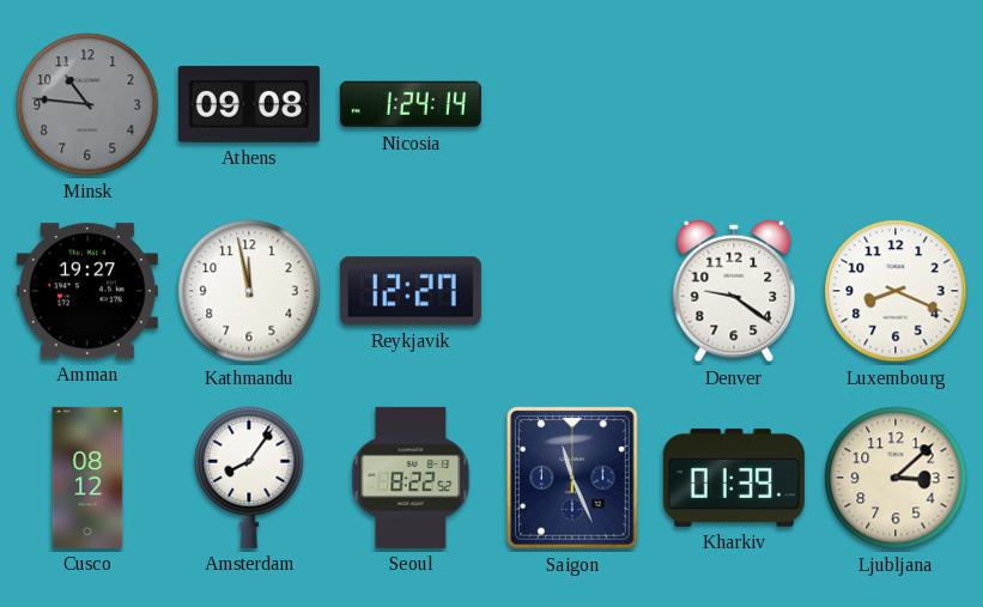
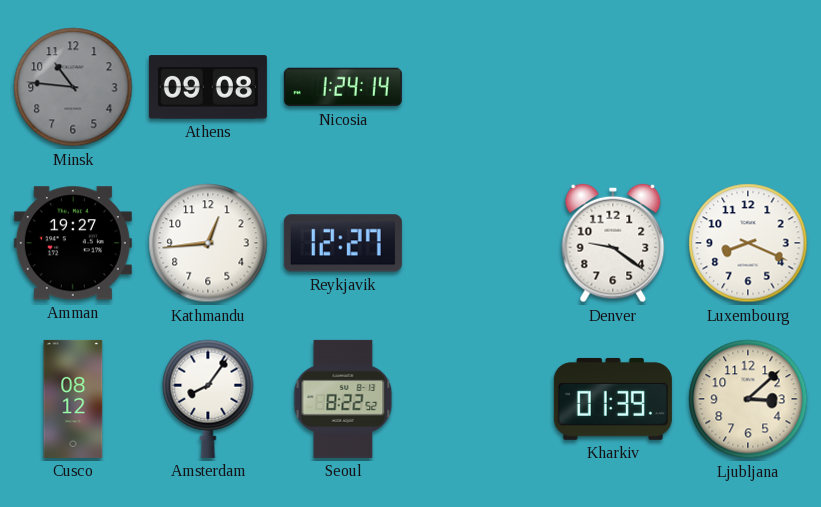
Kathmandu: 11:58 -> 12:44 (208, 243)
Saigon: 11:26 -> none (572, 478)
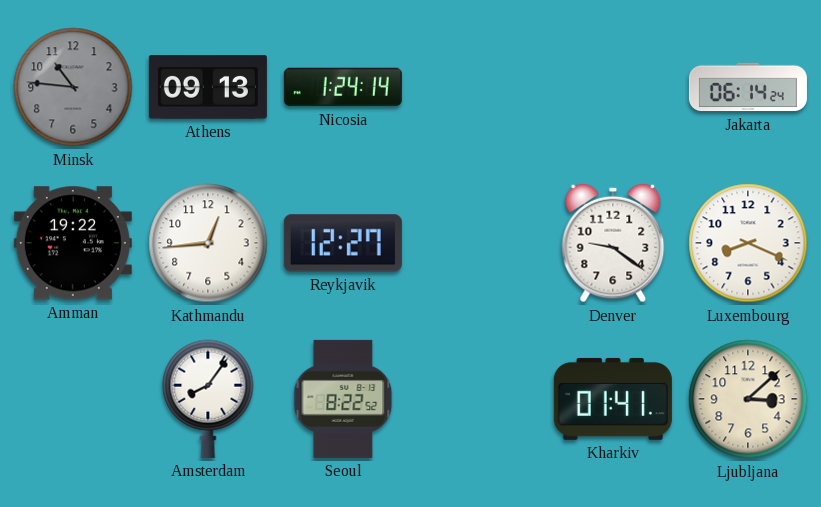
Athens: 09:08 -> 09:13 (208, 87)
Jakarta: none -> 06:14 (748, 87)
Amman: 19:27 -> 19:22 (73, 243)
Cusco: 08:12 -> none (73, 399)
Kharkiv: 01:39 -> 01:41 (613, 399)
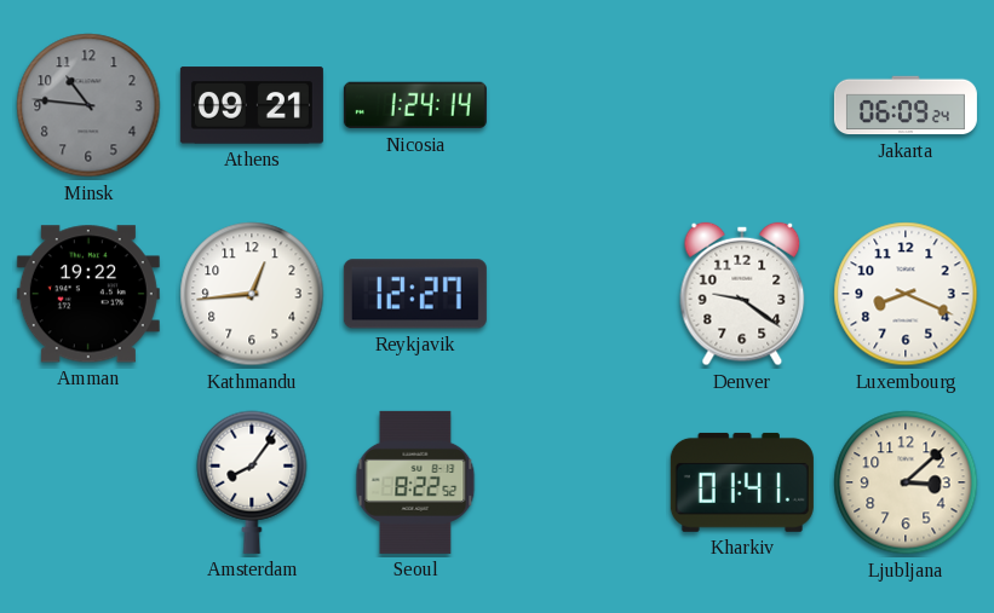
Athens: 09:13 -> 09:21 (252, 105)
Jakarta: 06:14 -> 06:09 (906, 105)
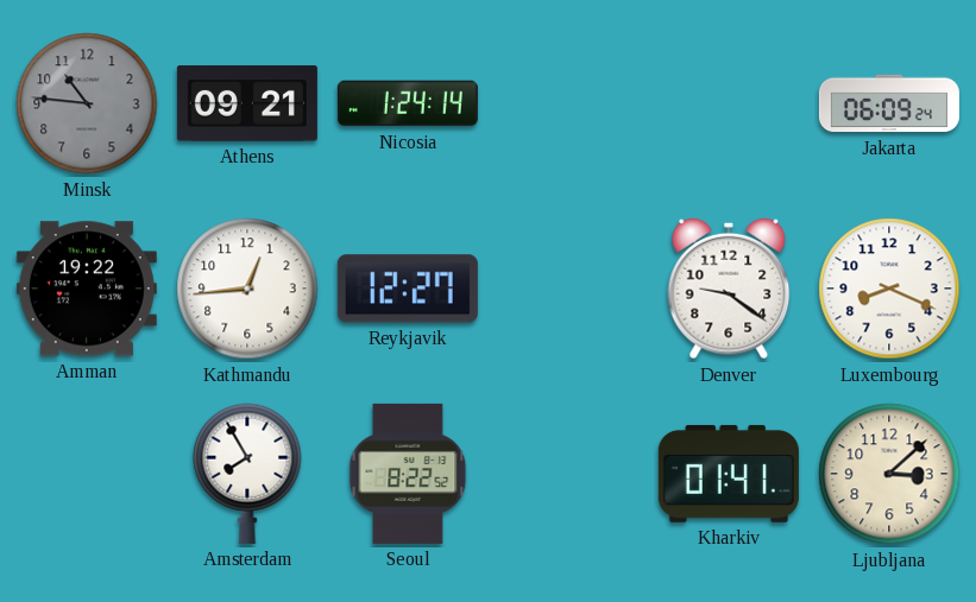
Amsterdam: 8:06 -> 7:55 (247, 474)
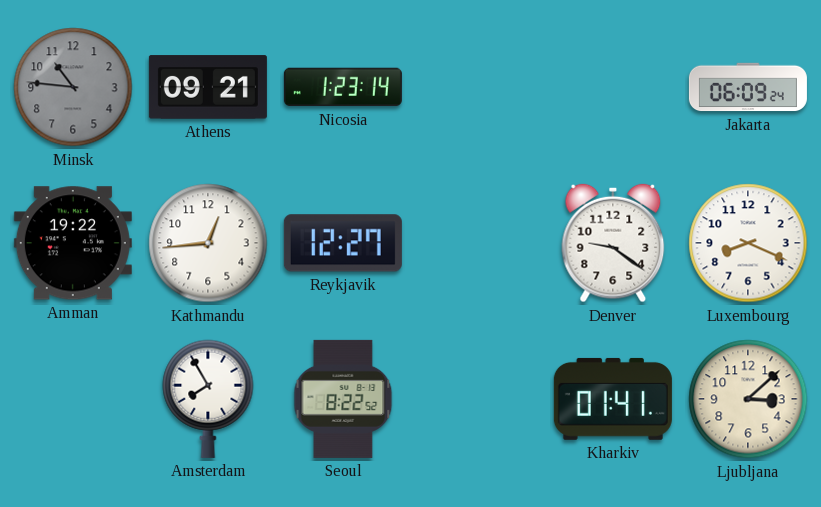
Nicosia: 1:24 -> 1:23 (343, 87)
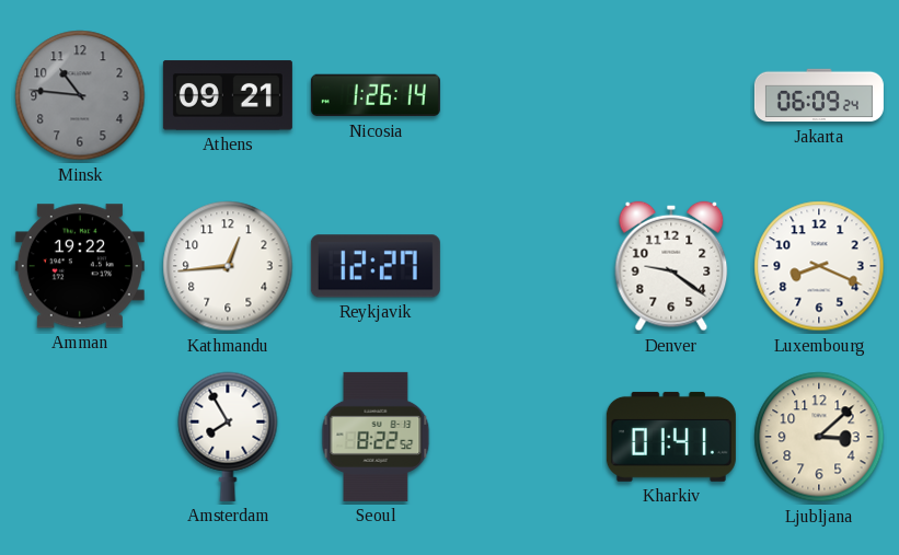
Nicosia: 1:23 -> 1:26 (376, 95)
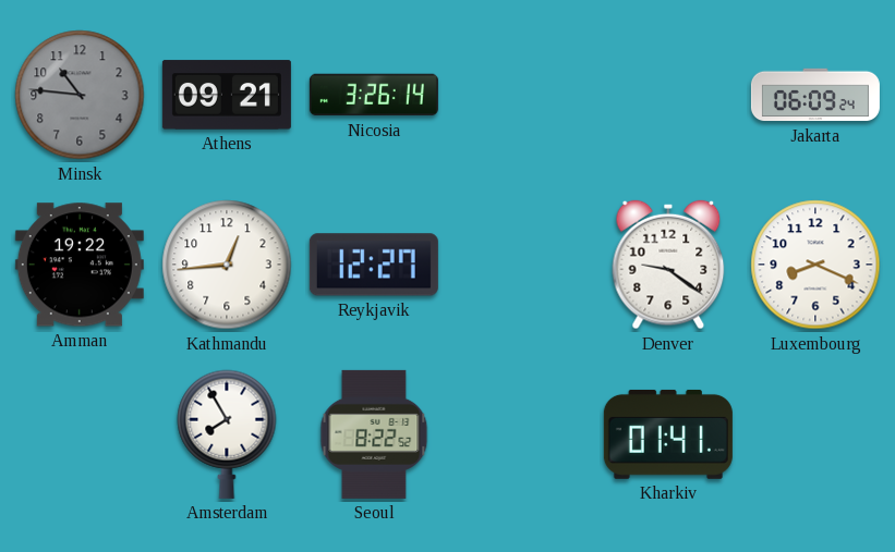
Nicosia: 1:26 -> 3:26 (374, 95)
Ljubljana: 3:08 -> none (819, 437)
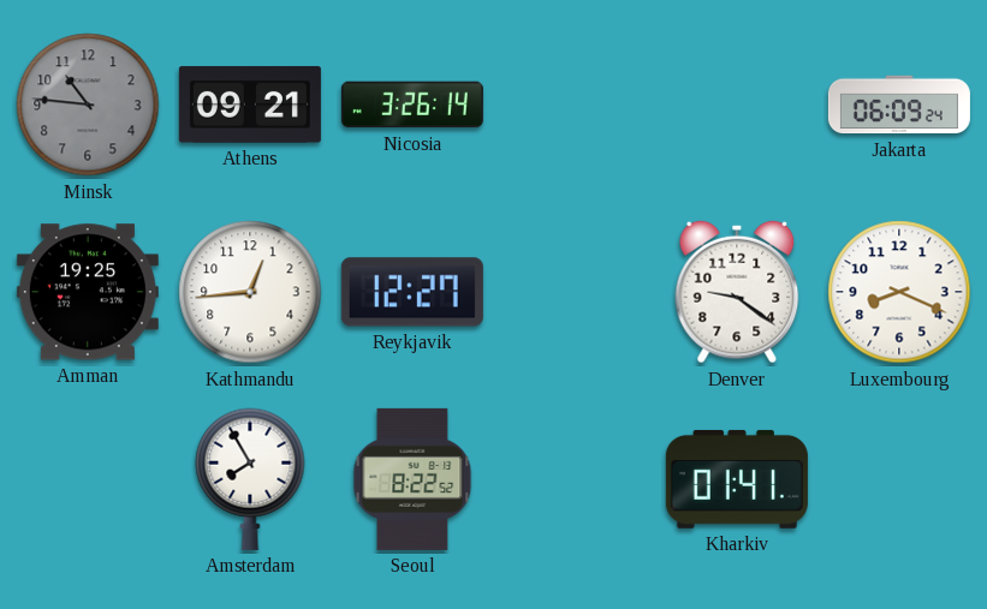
Amman: 19:22 -> 19:25 (88, 292)
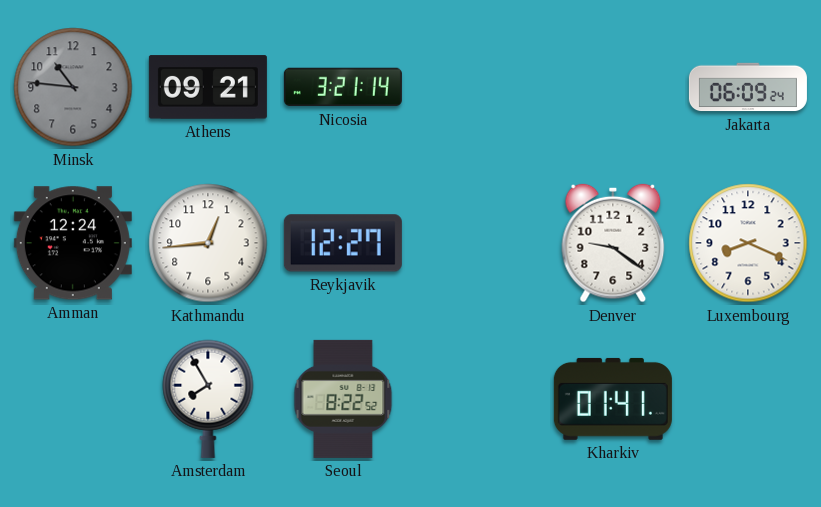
Nicosia: 3:26 -> 3:21 (343, 87)
Amman: 19:25 -> 12:24 (73, 243)
